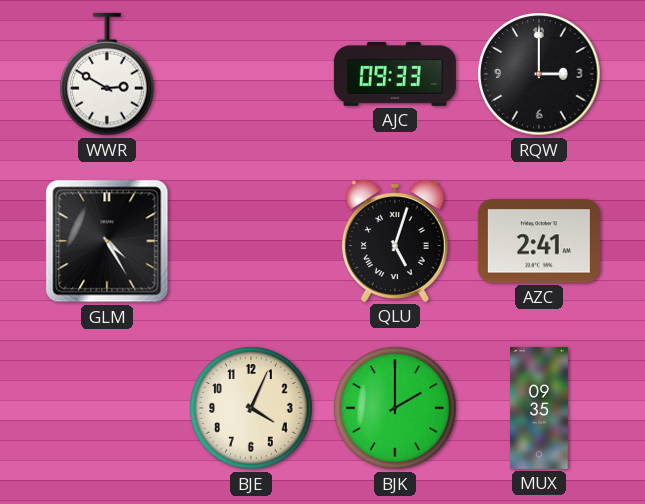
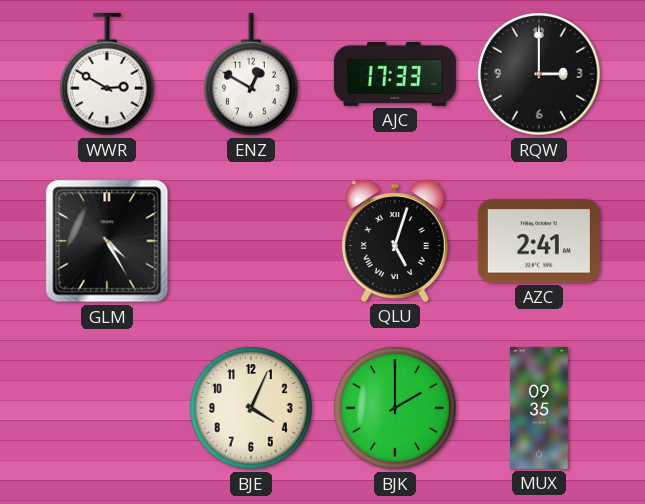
ENZ: none -> 12:50 (251, 74)
AJC: 09:33 -> 17:33 (395, 74)
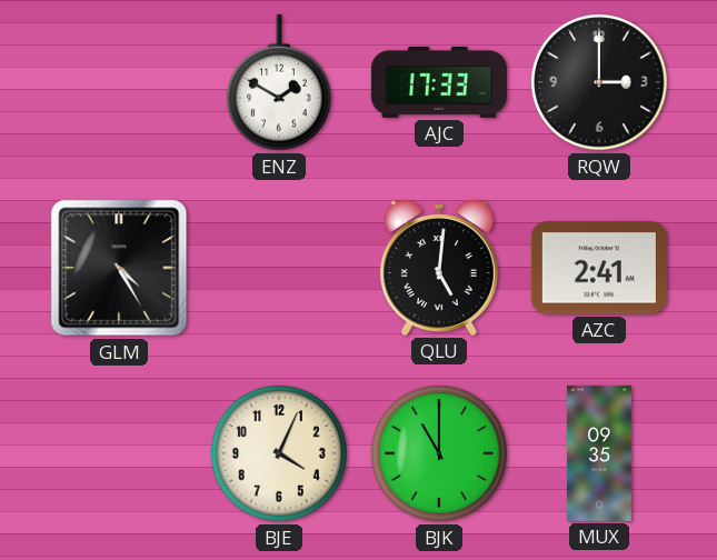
WWR: 2:50 -> none (107, 74)
ENZ: 12:50 -> 1:50 (279, 82)
QLU: 5:03 -> 5:01 (439, 268)
BJK: 2:00 -> 11:00 (439, 453)
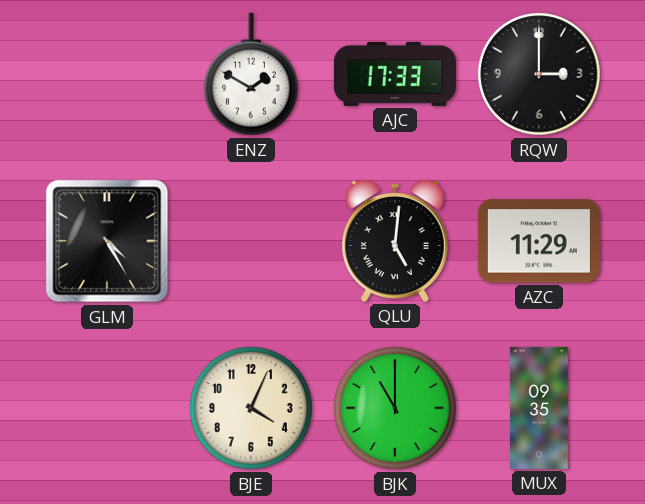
AZC: 2:41 -> 11:29 (539, 241)
